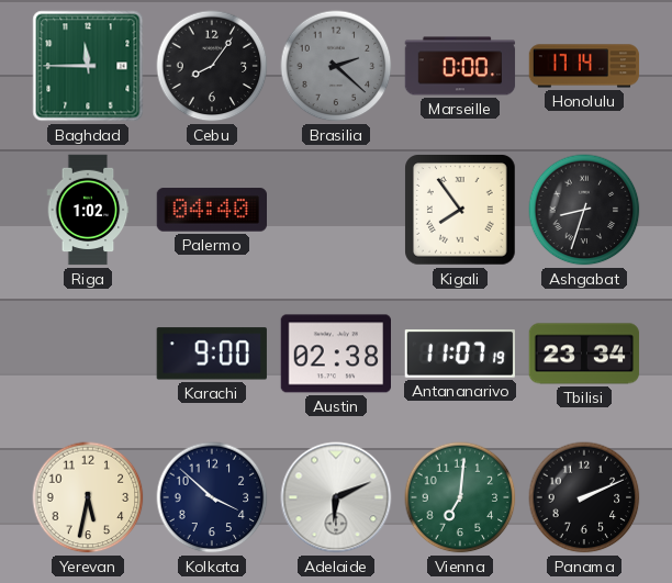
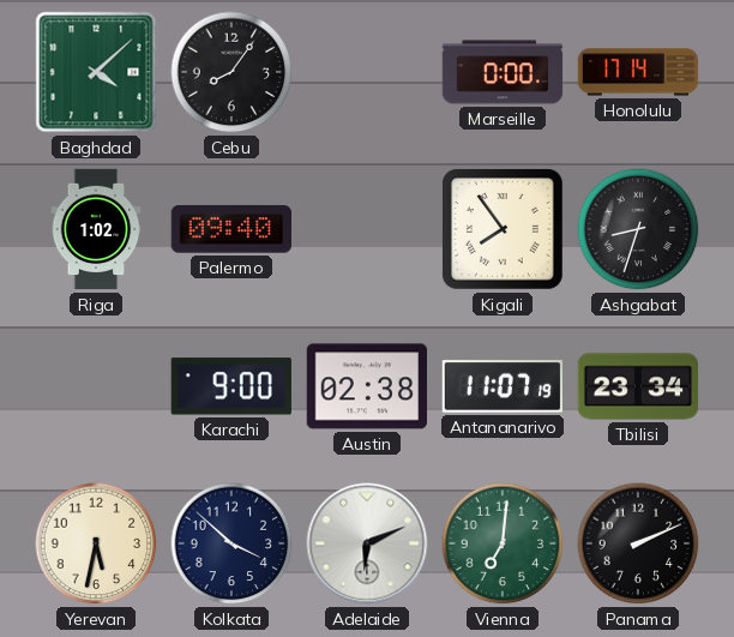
Baghdad: 11:45 -> 4:08 (96, 72)
Brasilia: 2:22 -> none (336, 66)
Palermo: 04:40 -> 09:40 (230, 229)
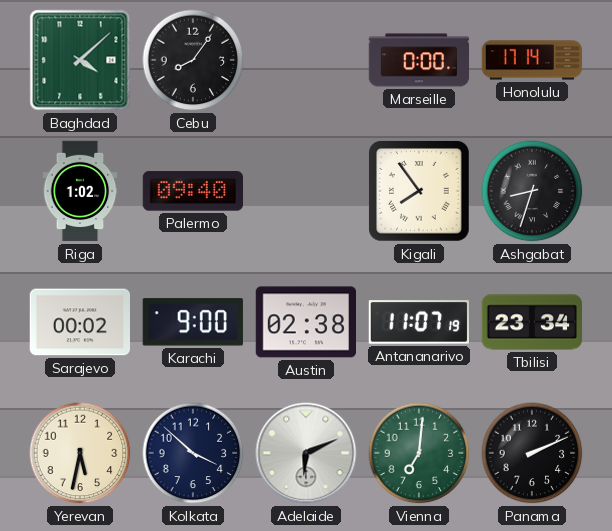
Sarajevo: none -> 00:02 (79, 322)
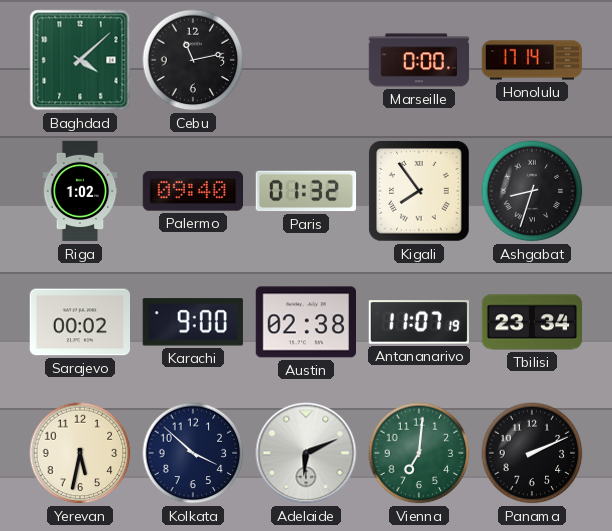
Cebu: 8:06 -> 11:13 (193, 60)
Paris: none -> 01:32 (306, 191)
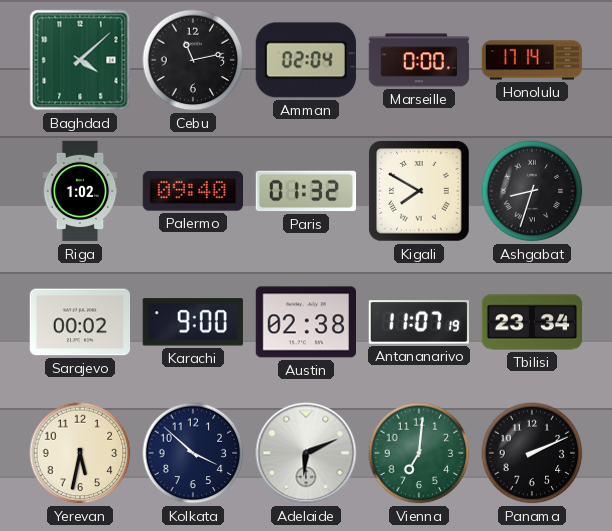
Amman: none -> 02:04 (306, 60)
Kigali: 7:54 -> 7:50 (419, 191)
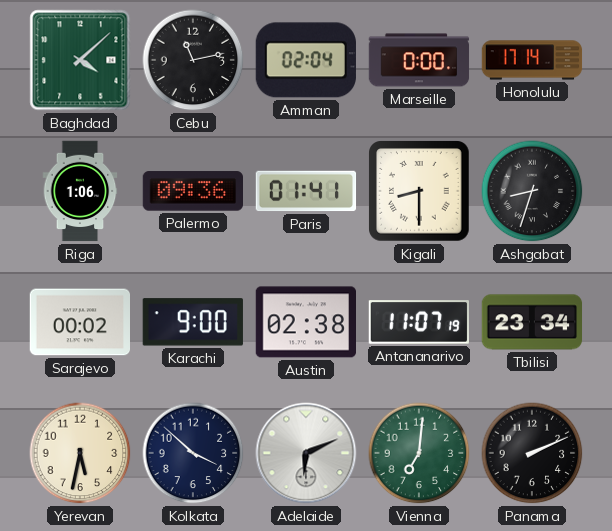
Riga: 1:02 -> 1:06 (80, 191)
Palermo: 09:40 -> 09:36 (192, 191)
Paris: 01:32 -> 01:41 (306, 191)
Kigali: 7:50 -> 8:30 (419, 191)
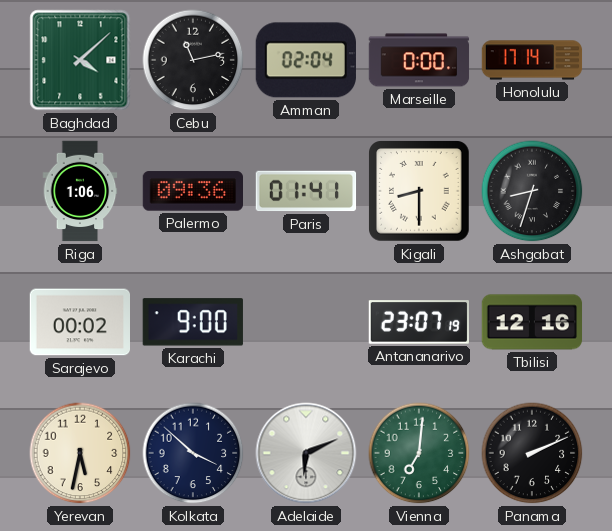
Austin: 02:38 -> none (305, 322)
Antananarivo: 11:07 -> 23:07 (418, 322)
Tbilisi: 23:34 -> 12:16 (532, 322)
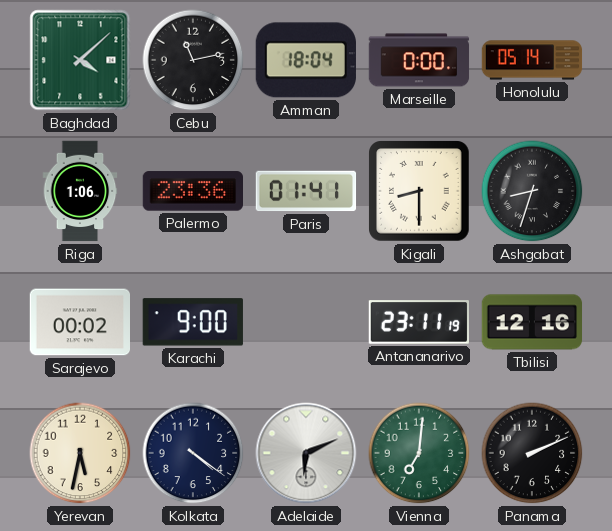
Amman: 02:04 -> 18:04 (306, 60)
Honolulu: 17:14 -> 05:14 (532, 60)
Palermo: 09:36 -> 23:36 (192, 191)
Antananarivo: 23:07 -> 23:11 (418, 322)
Kolkata: 3:52 -> 4:21 (193, 453)
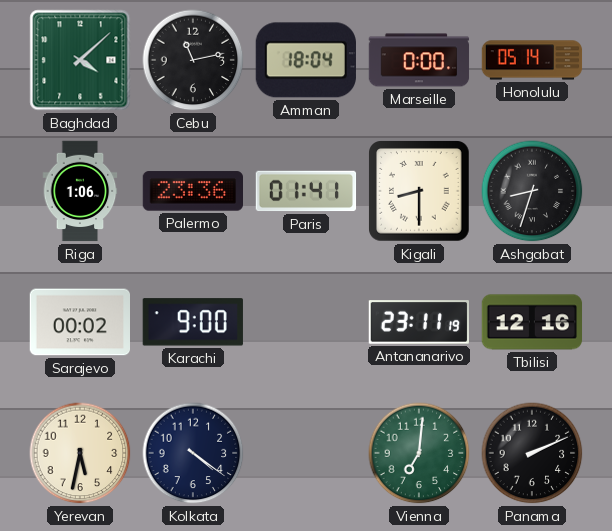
Adelaide: 6:11 -> none (306, 453)
